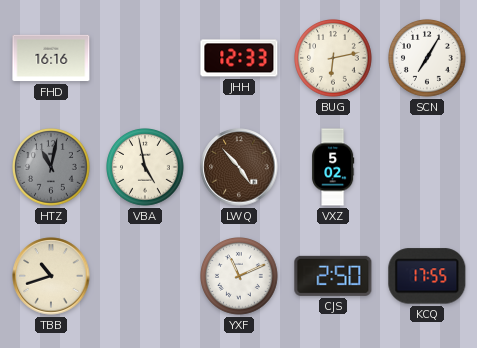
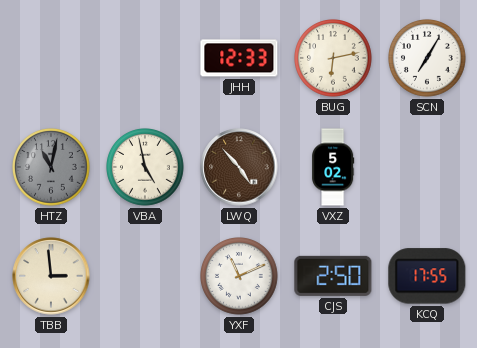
FHD: 16:16 -> none (51, 58)
TBB: 10:42 -> 2:59 (51, 276)
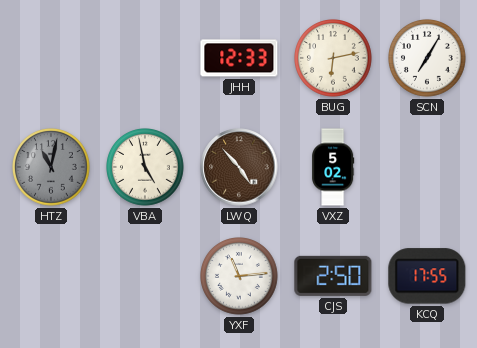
TBB: 2:59 -> none (51, 276)
YXF: 11:11 -> 11:14 (240, 277)
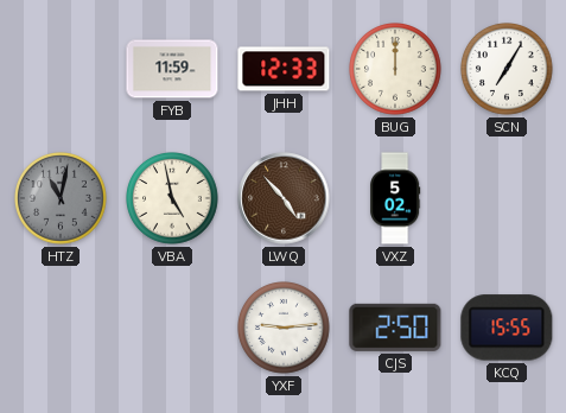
FYB: none -> 11:59 (172, 69)
BUG: 6:13 -> 12:00 (396, 70)
YXF: 11:14 -> 9:14 (285, 329)
KCQ: 17:55 -> 15:55 (507, 328)
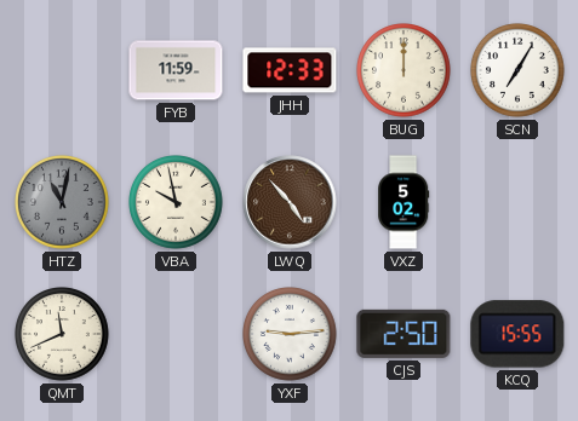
VBA: 4:58 -> 9:58 (177, 203)
QMT: none -> 11:41 (63, 335)
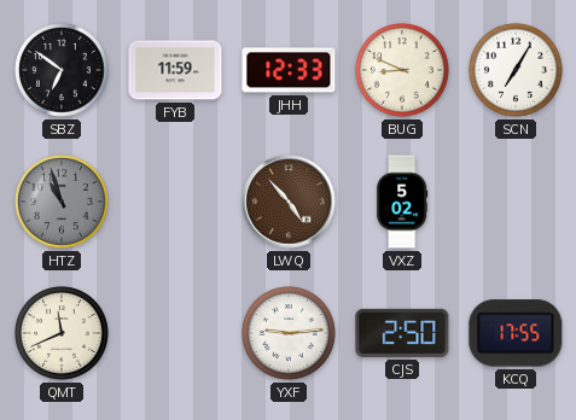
SBZ: none -> 6:51 (63, 71)
BUG: 12:00 -> 8:49 (403, 71)
HTZ: 11:02 -> 10:57 (63, 203)
VBA: 9:58 -> none (177, 203)
KCQ: 15:55 -> 17:55 (516, 333)
